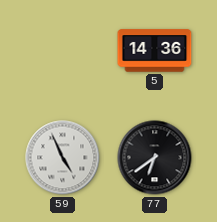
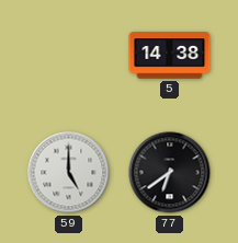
5: 14:36 -> 14:38 (170, 56)
59: 4:56 -> 5:00 (69, 173)
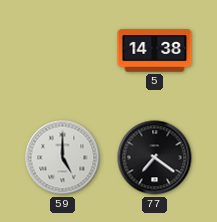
77: 6:39 -> 7:21 (155, 158)
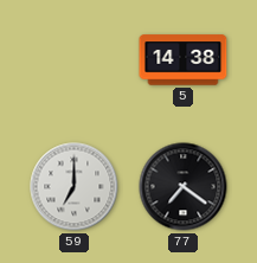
59: 5:00 -> 7:00 (75, 187)
